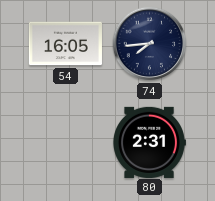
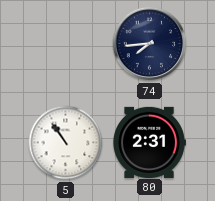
54: 16:05 -> none (65, 44)
5: none -> 10:54 (66, 143)
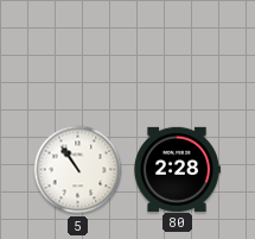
74: 7:44 -> none (150, 44)
80: 2:31 -> 2:28 (178, 169)
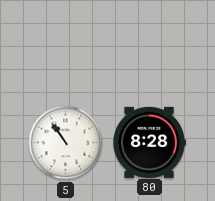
80: 2:28 -> 8:28 (150, 142)
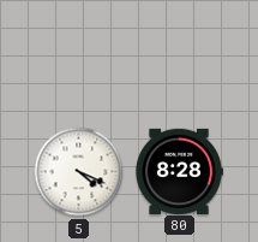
5: 10:54 -> 4:19 (79, 172)
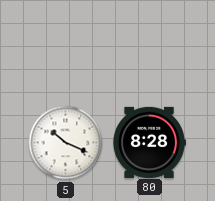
5: 4:19 -> 10:19 (66, 143)
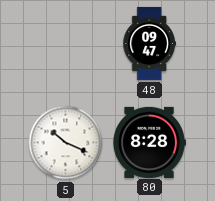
48: none -> 09:47 (149, 43)
